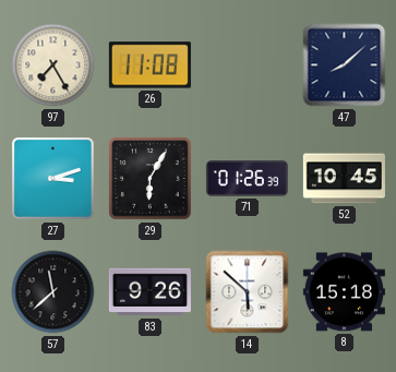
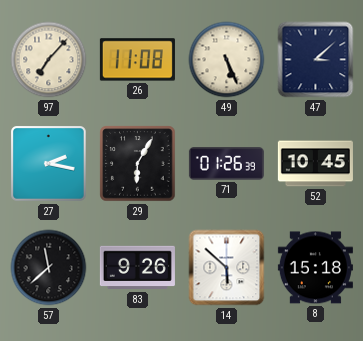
97: 7:25 -> 7:07 (49, 60)
49: none -> 5:26 (227, 60)
47: 8:08 -> 3:08 (316, 60)
27: 3:12 -> 2:17 (49, 164)
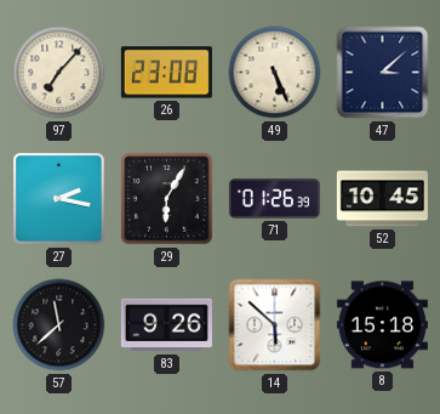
26: 11:08 -> 23:08 (166, 73)
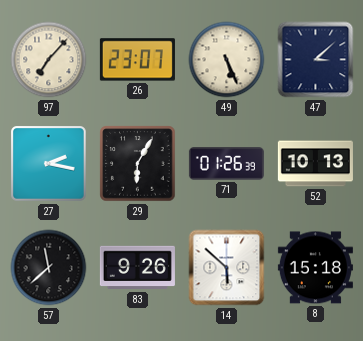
26: 23:08 -> 23:07 (137, 60)
52: 10:45 -> 10:13 (315, 164)
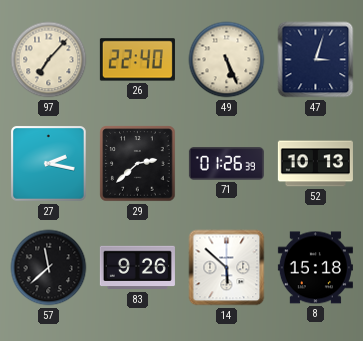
26: 23:07 -> 22:40 (137, 60)
47: 3:08 -> 3:03 (316, 60)
29: 6:05 -> 2:38 (138, 164)
